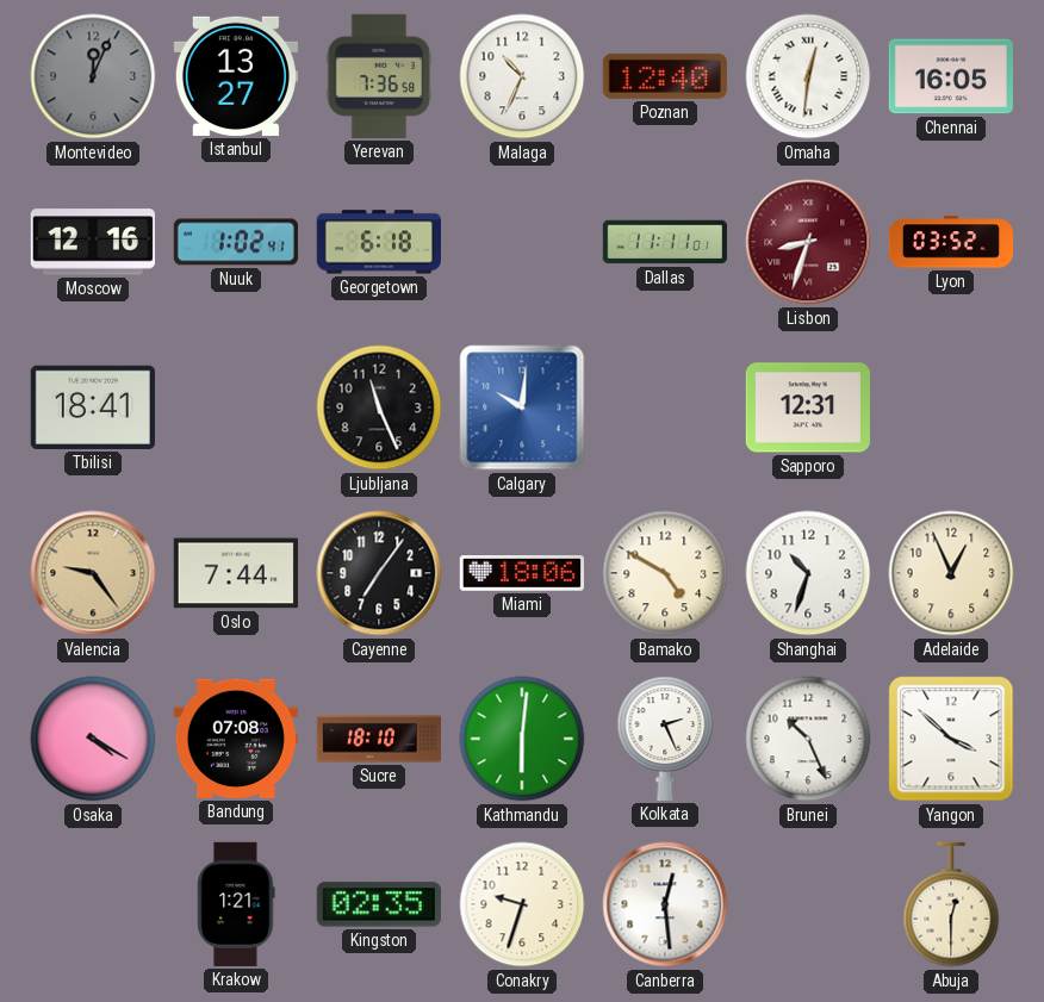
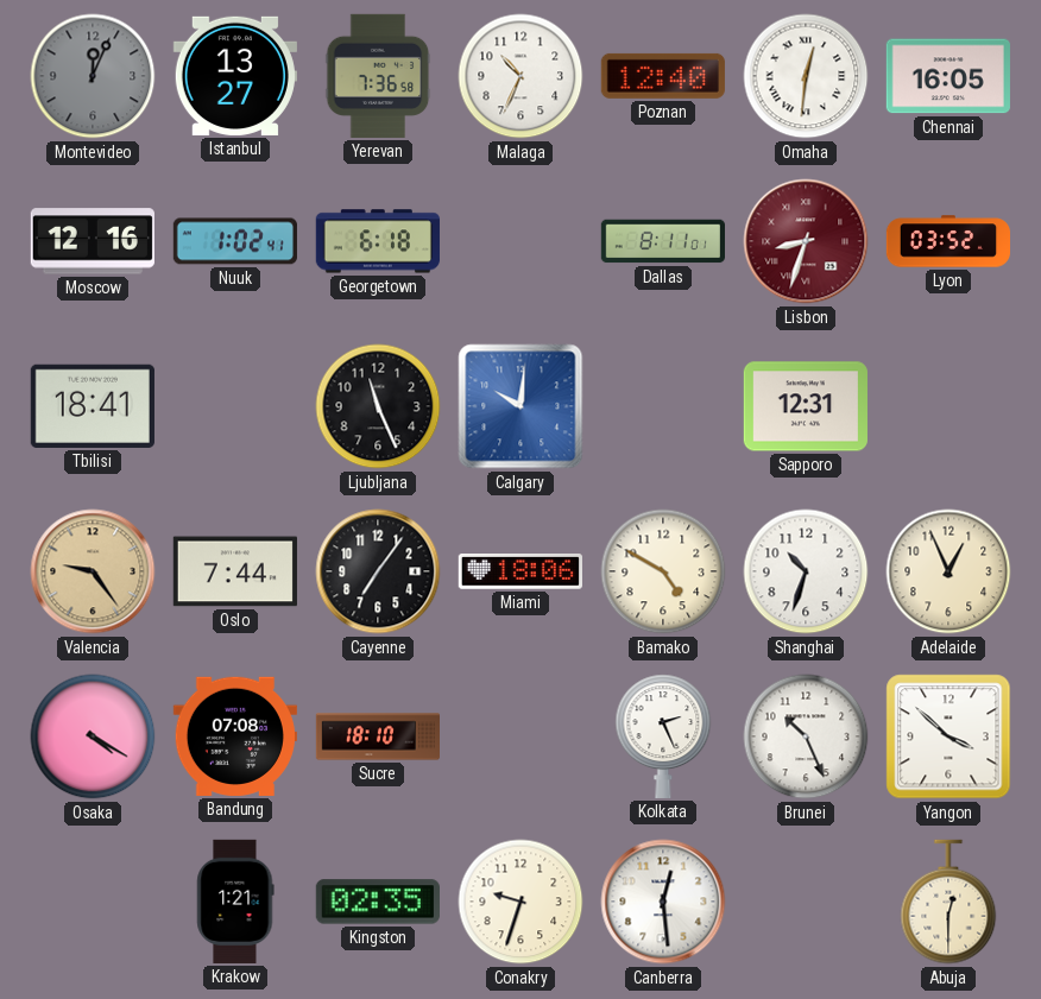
Dallas: 11:11 -> 8:11 (662, 241)
Kathmandu: 6:01 -> none (522, 739)
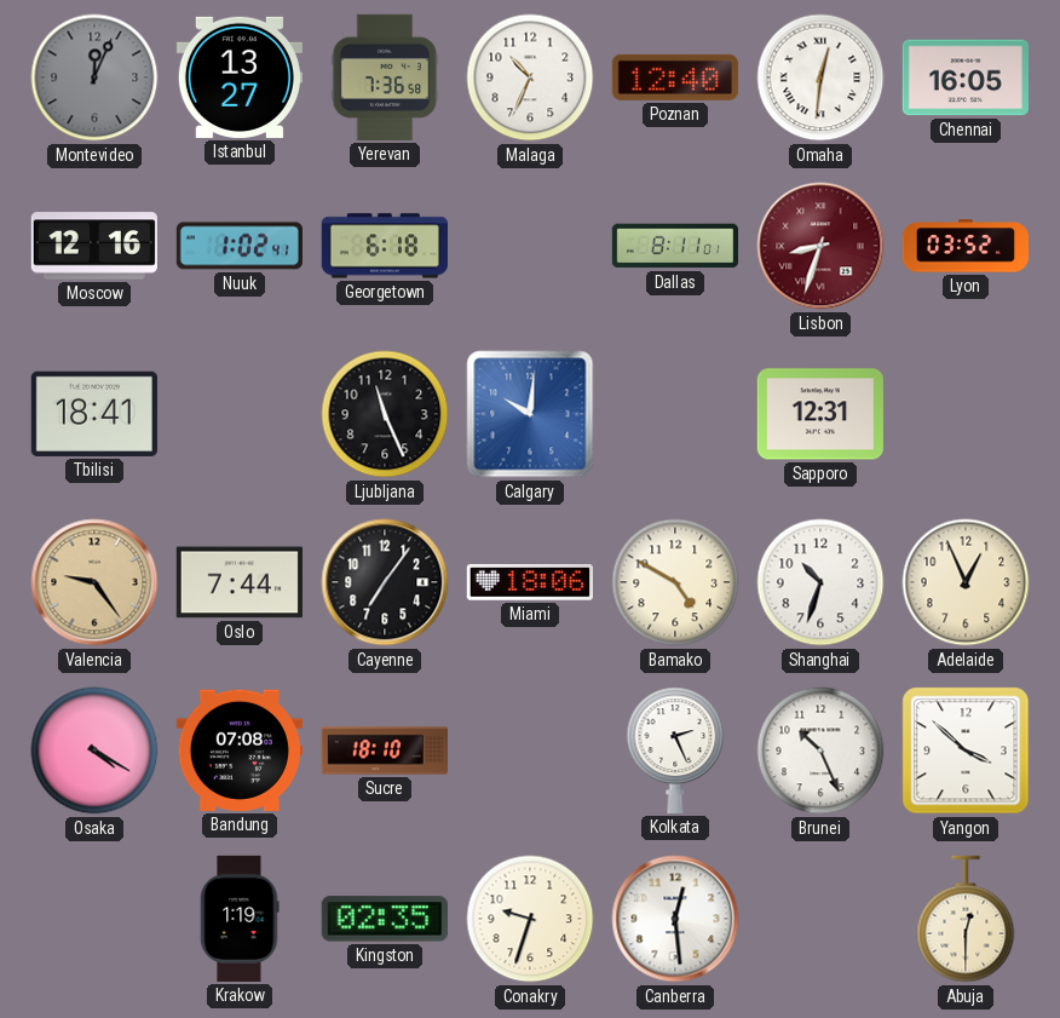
Krakow: 1:21 -> 1:19 (240, 919)
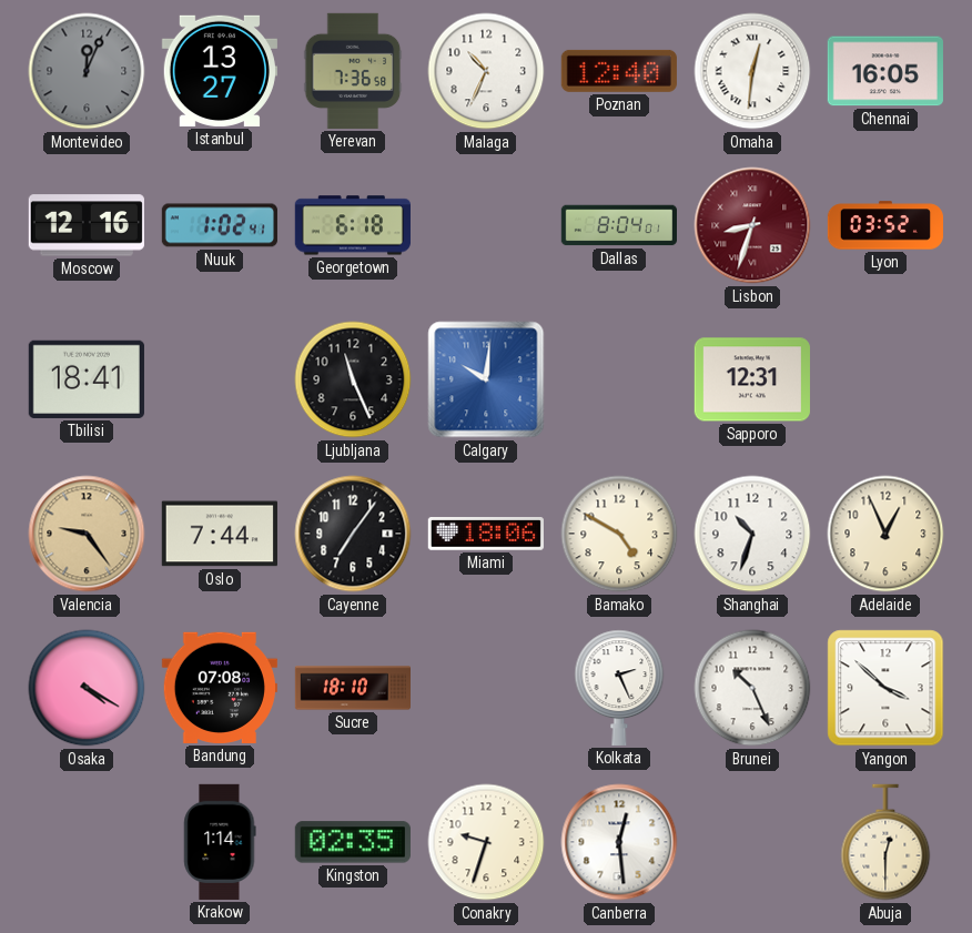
Dallas: 8:11 -> 8:04 (618, 225)
Krakow: 1:19 -> 1:14 (220, 842)
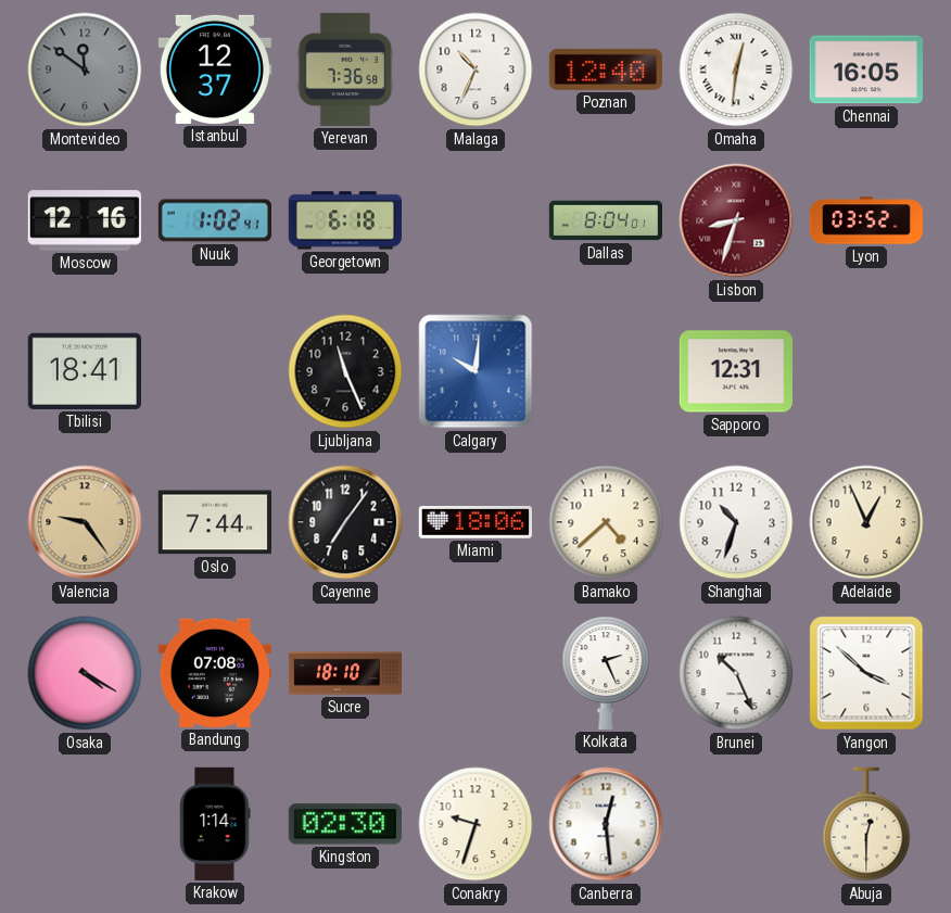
Montevideo: 12:04 -> 11:51 (85, 69)
Istanbul: 13:27 -> 12:37 (215, 69)
Bamako: 4:50 -> 4:38 (606, 522)
Kingston: 02:35 -> 02:30 (345, 824)
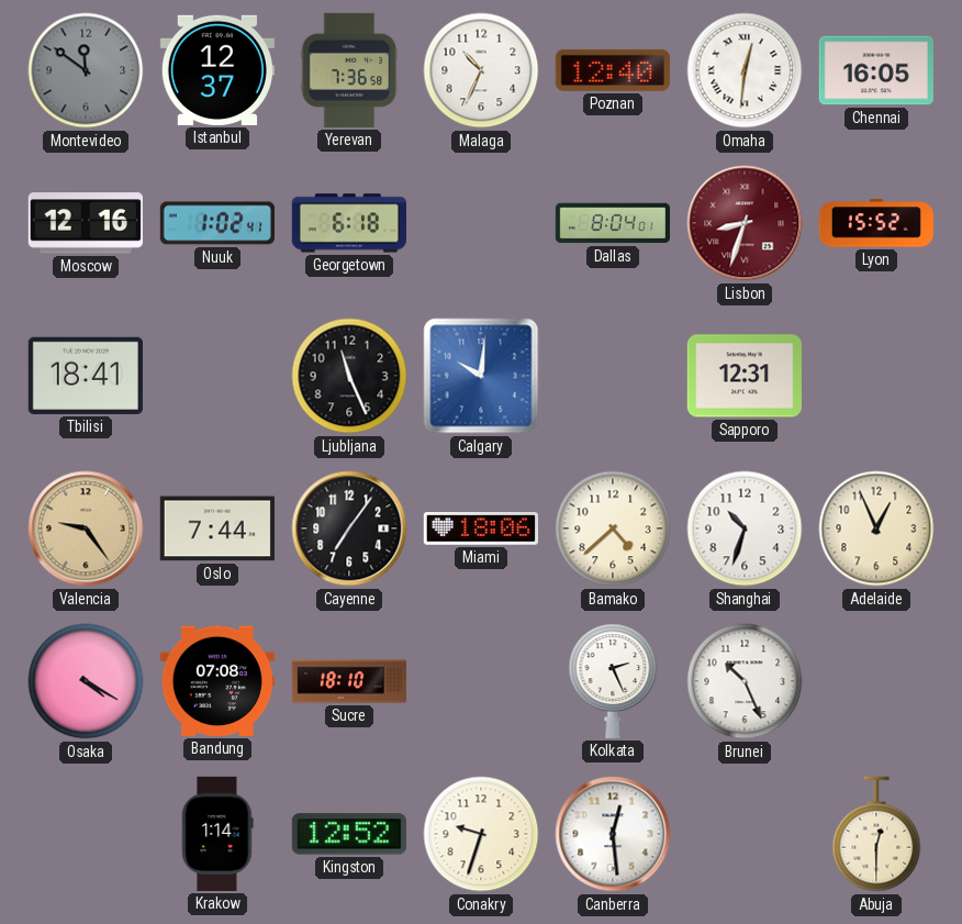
Lyon: 03:52 -> 15:52 (875, 223)
Yangon: 3:52 -> none (866, 673)
Kingston: 02:30 -> 12:52 (349, 834)
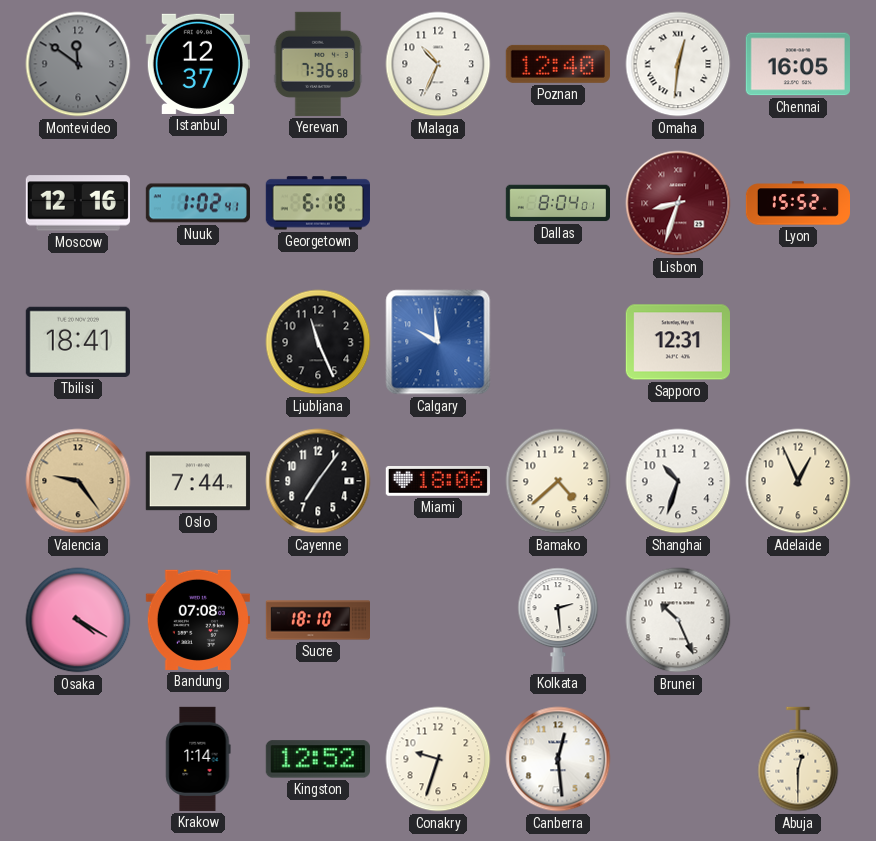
Calgary: 10:01 -> 9:59 (438, 342)
Kolkata: 2:26 -> 2:29 (558, 620)
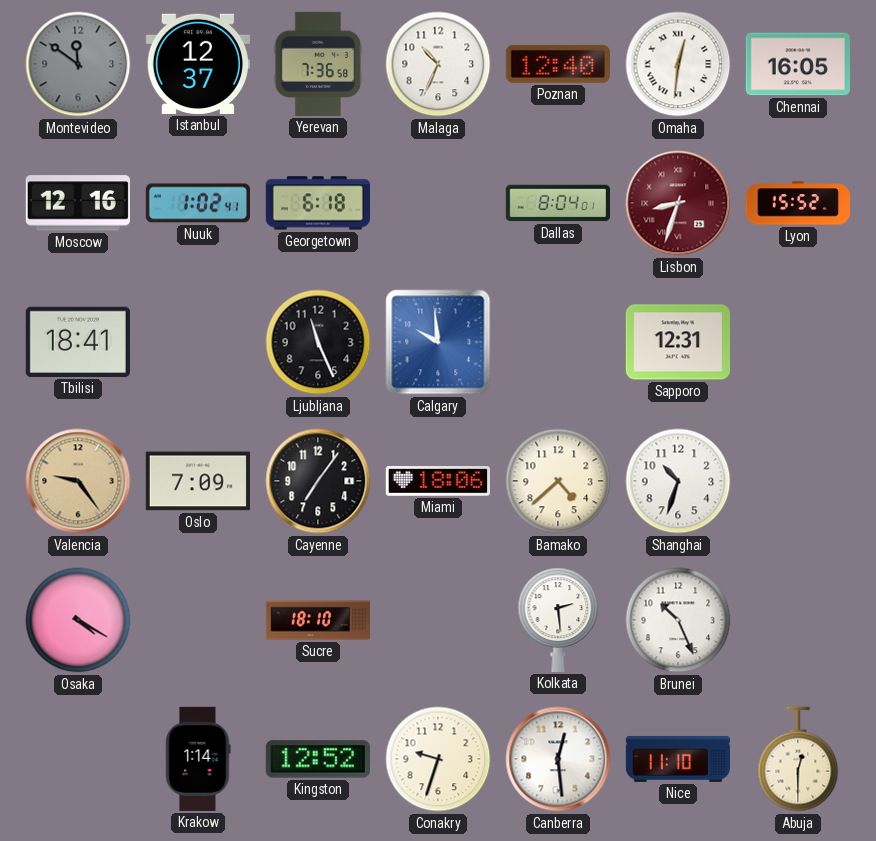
Oslo: 7:44 -> 7:09 (198, 481)
Adelaide: 12:56 -> none (798, 481)
Bandung: 07:08 -> none (198, 620)
Nice: none -> 11:10 (678, 759)
